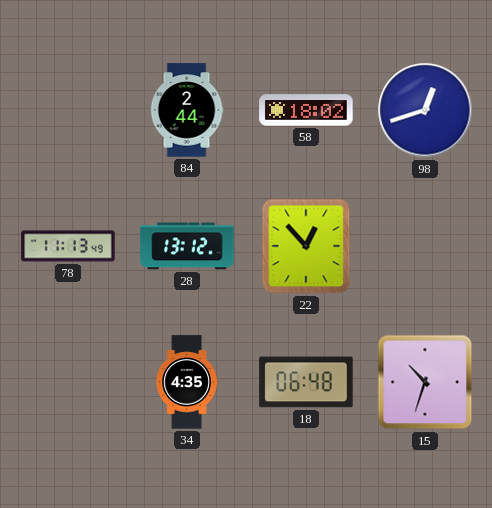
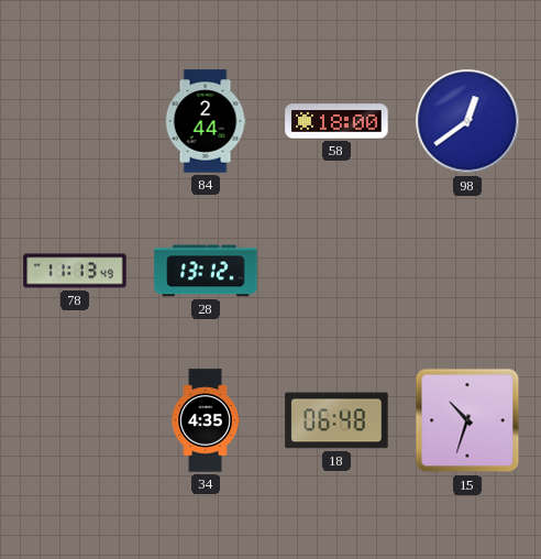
58: 18:02 -> 18:00 (336, 121)
98: 12:42 -> 12:39 (467, 121)
22: 12:53 -> none (306, 246)
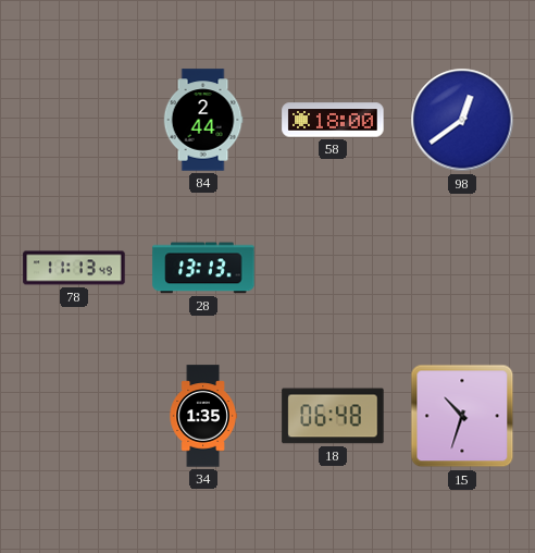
28: 13:12 -> 13:13 (203, 268)
34: 4:35 -> 1:35 (203, 416)
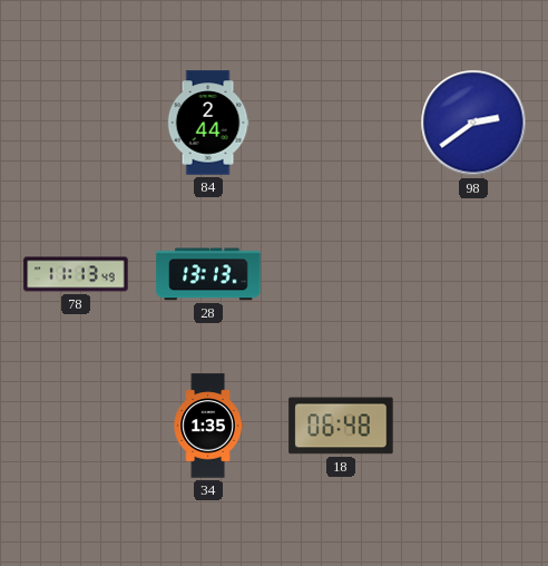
58: 18:00 -> none (333, 120)
98: 12:39 -> 2:39 (473, 123)
15: 10:33 -> none (462, 416)
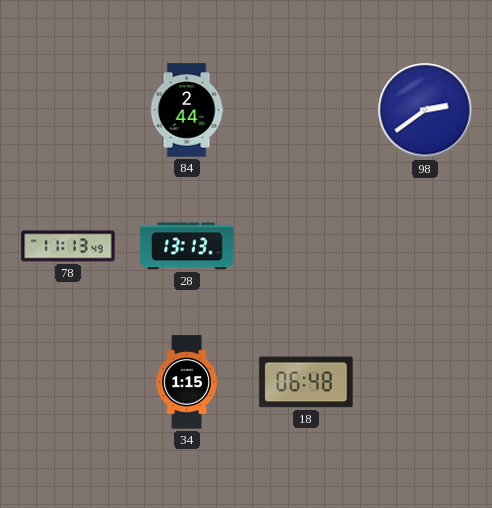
34: 1:35 -> 1:15 (187, 382)
